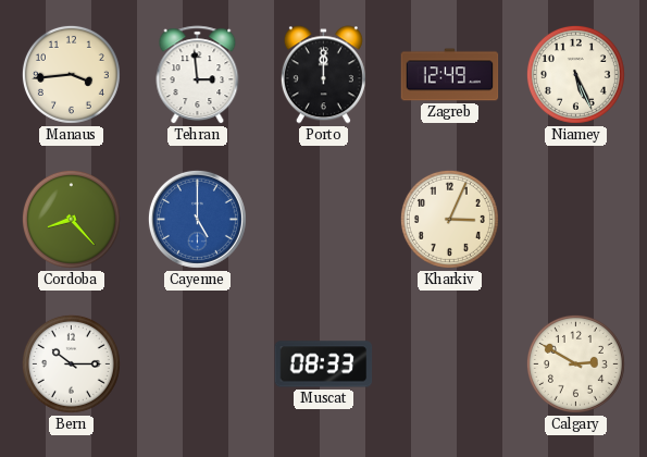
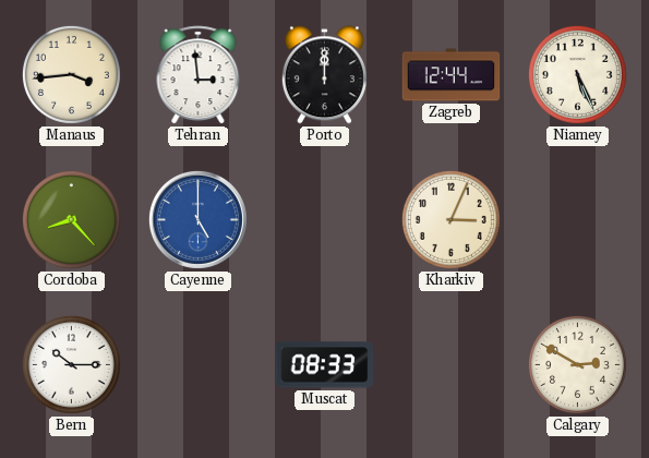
Zagreb: 12:49 -> 12:44 (452, 75)
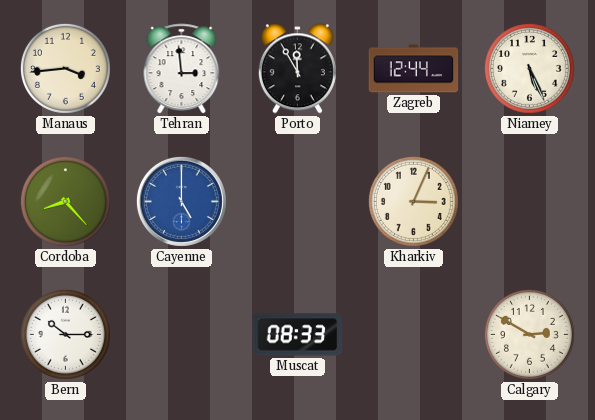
Porto: 12:00 -> 11:55 (297, 69)
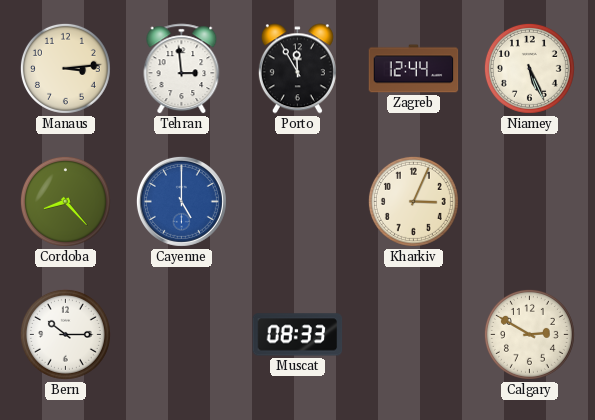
Manaus: 3:44 -> 3:14 (65, 68)
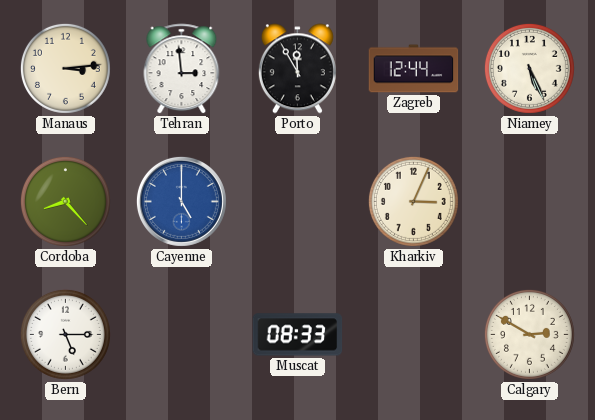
Bern: 10:15 -> 5:15 (65, 334)
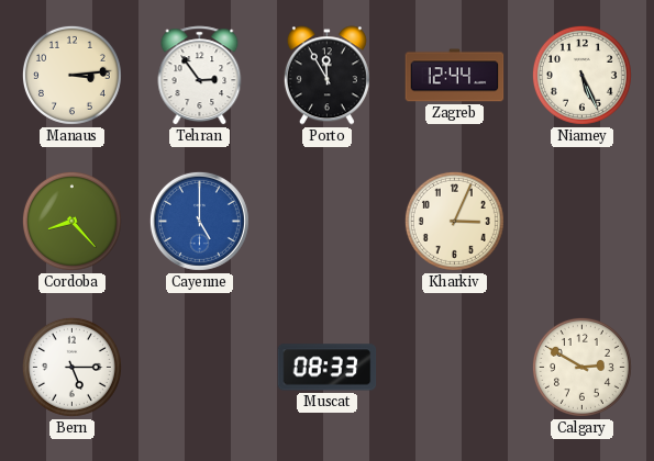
Tehran: 2:59 -> 2:54 (200, 76)
